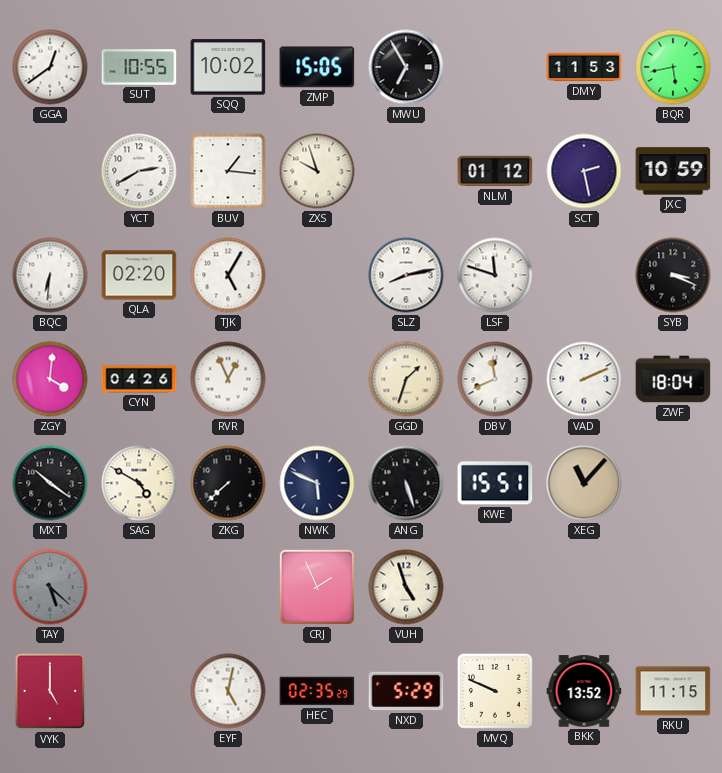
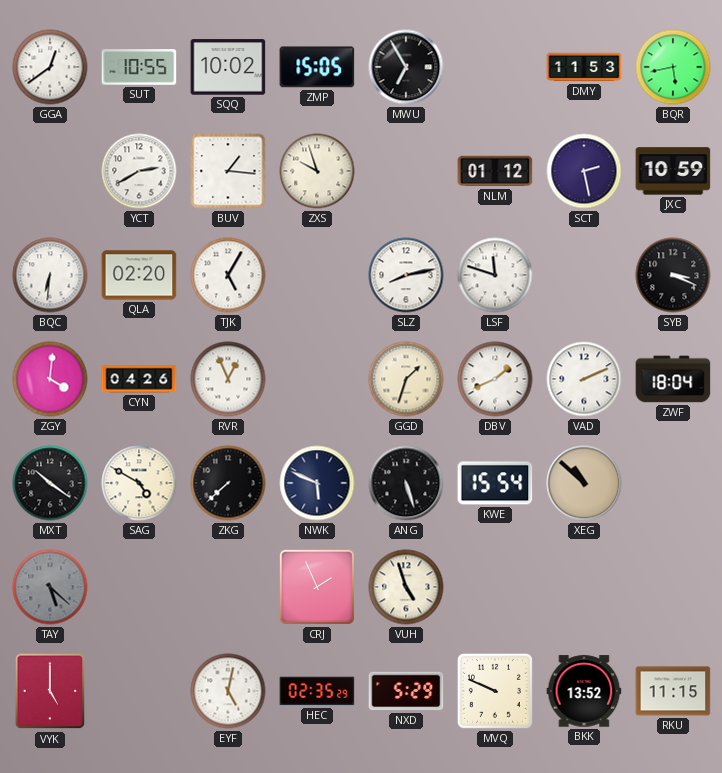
DBV: 11:41 -> 1:41 (495, 379)
KWE: 15:51 -> 15:54 (495, 483)
XEG: 11:07 -> 10:52 (584, 483)
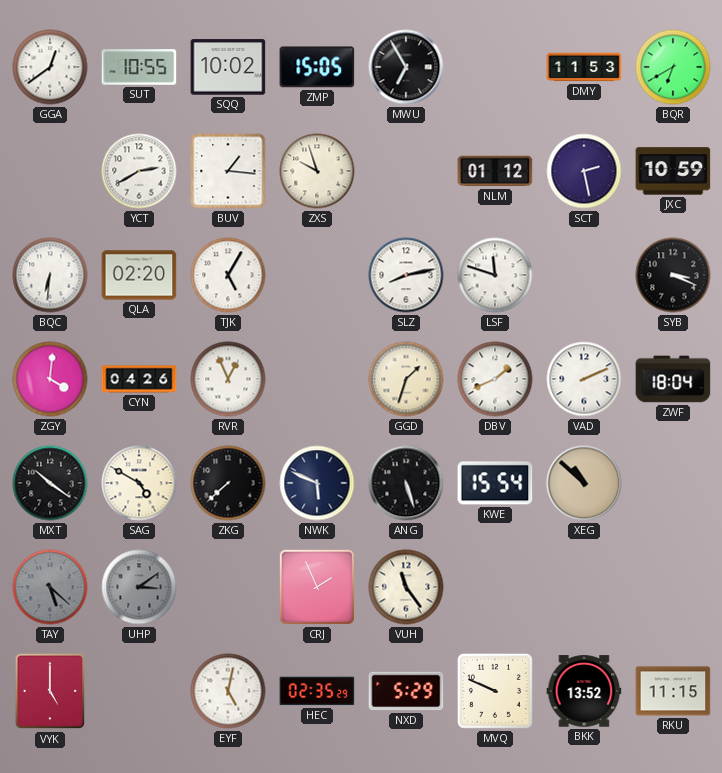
BQR: 5:43 -> 6:40 (673, 67)
UHP: none -> 3:09 (139, 587)
VUH: 4:57 -> 11:24 (406, 587)
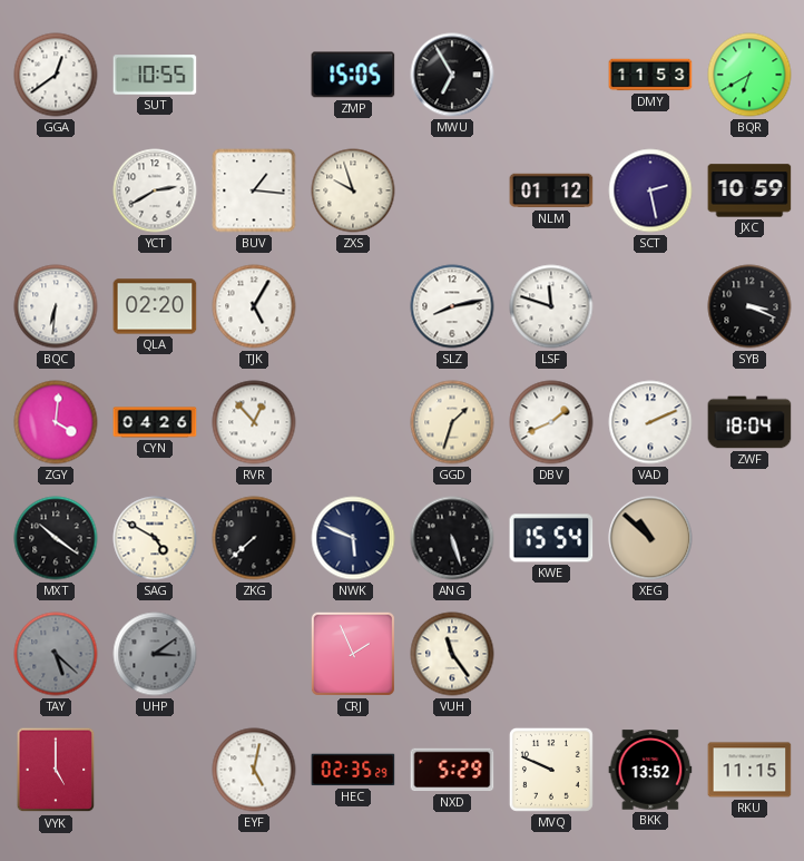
SQQ: 10:02 -> none (228, 67)
RVR: 12:56 -> 12:53 (254, 422)
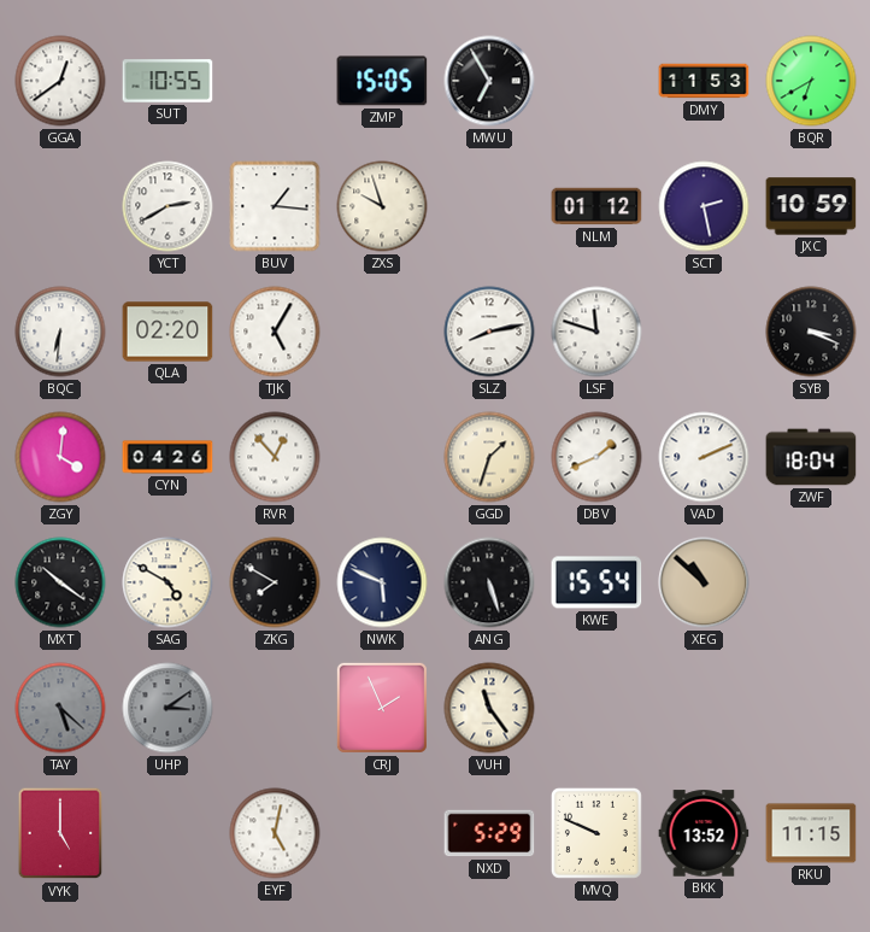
ZKG: 7:38 -> 7:50 (275, 582)
HEC: 02:35 -> none (353, 770)
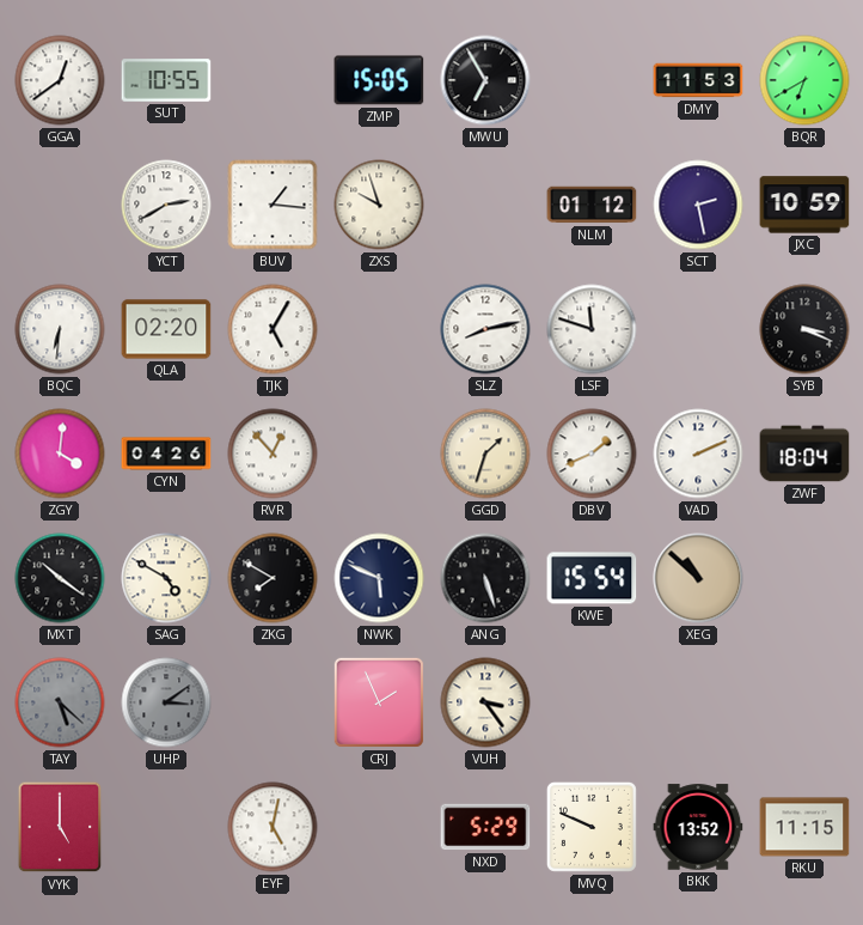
VUH: 11:24 -> 3:24 (485, 702)
